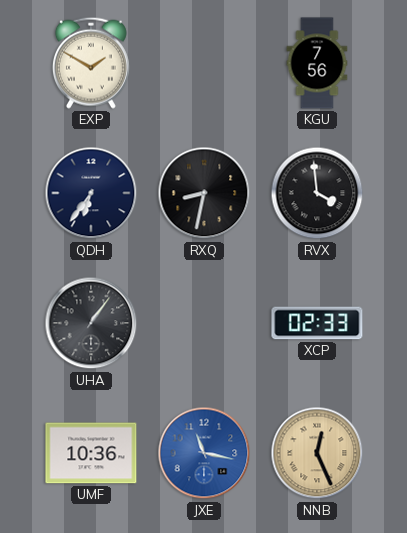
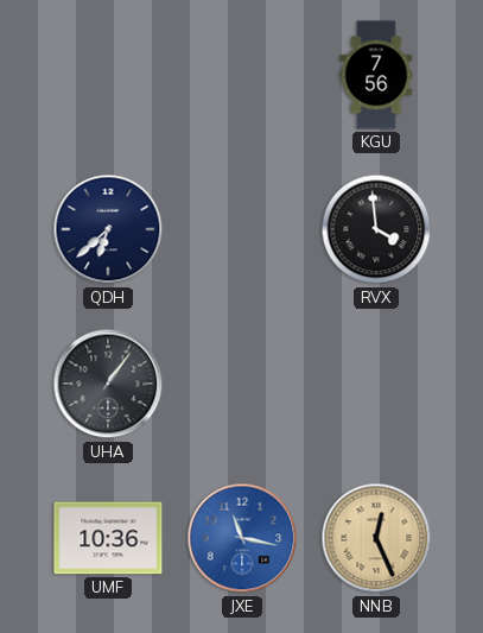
EXP: 1:50 -> none (91, 63)
QDH: 6:36 -> 6:38 (108, 229)
RXQ: 8:32 -> none (204, 193)
XCP: 02:33 -> none (317, 323)
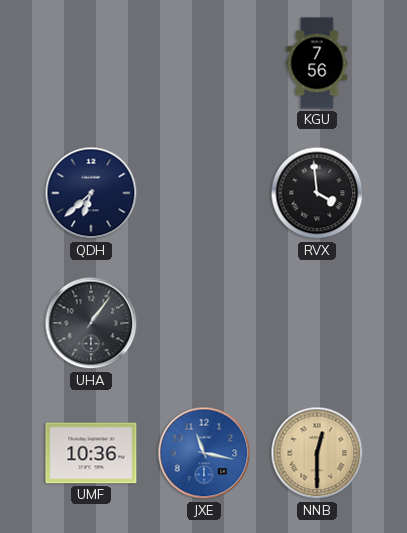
NNB: 12:26 -> 12:30 (317, 453)
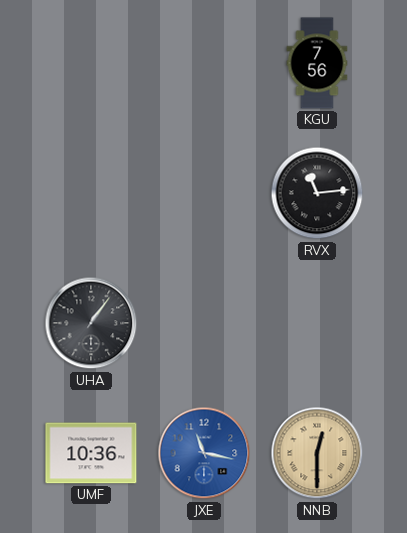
QDH: 6:38 -> none (91, 193)
RVX: 3:59 -> 11:14 (317, 193)
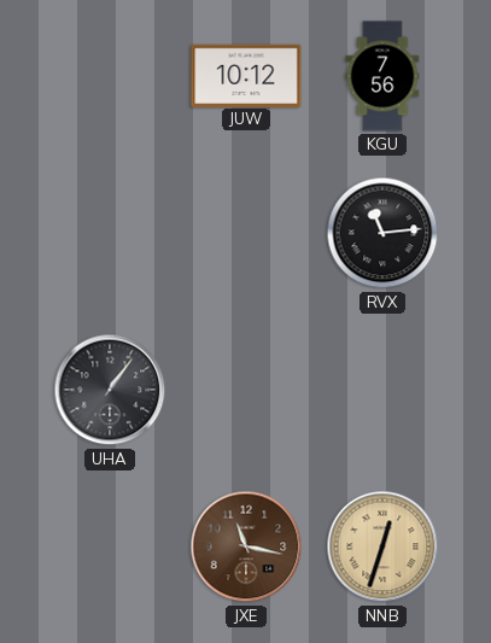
JUW: none -> 10:12 (246, 75)
UMF: 10:36 -> none (91, 453)
JXE dial: blue -> brown (246, 546)
NNB: 12:30 -> 12:33 (382, 546)
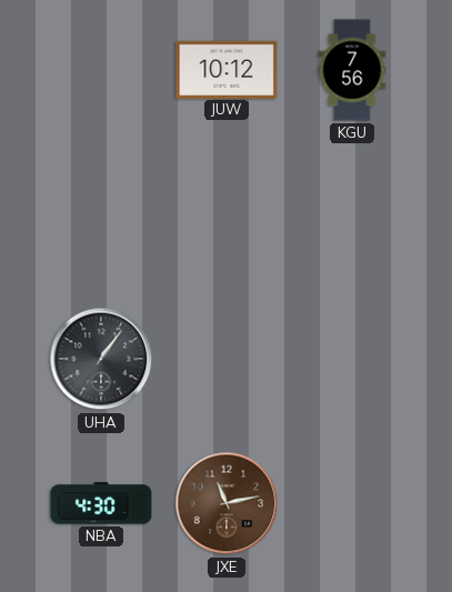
RVX: 11:14 -> none (382, 233)
NBA: none -> 4:30 (101, 503)
JXE: 11:17 -> 11:13 (227, 503)
NNB: 12:33 -> none (382, 546)
